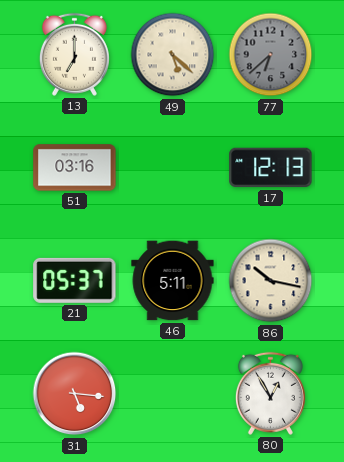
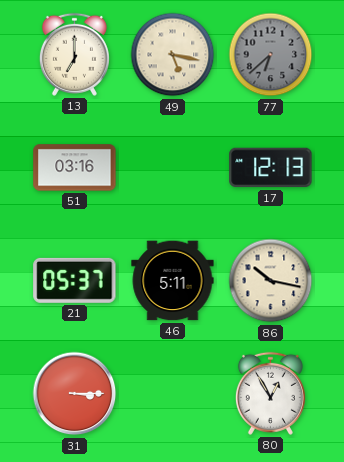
49: 5:22 -> 5:17 (173, 55)
31: 5:16 -> 3:15 (75, 394)
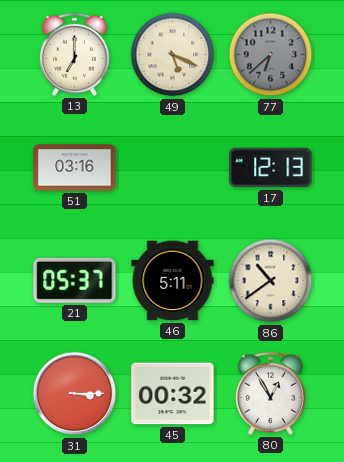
49: 5:17 -> 5:19 (173, 55)
86: 10:17 -> 10:39 (271, 281)
45: none -> 00:32 (173, 394)
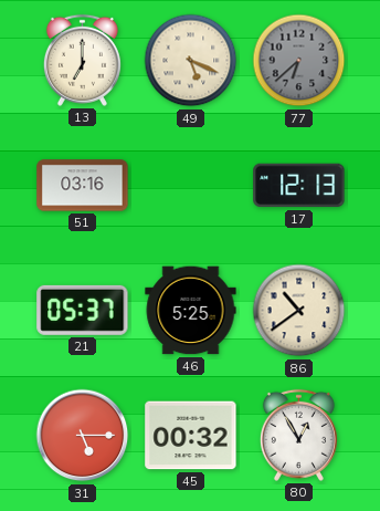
46: 5:11 -> 5:25 (191, 311)
31: 3:15 -> 5:15 (83, 436)
